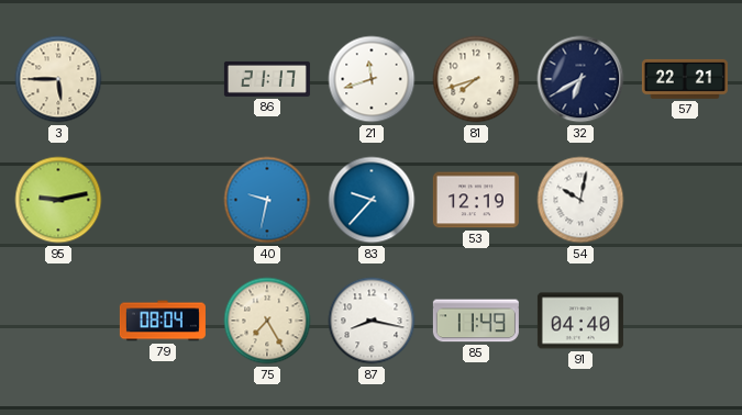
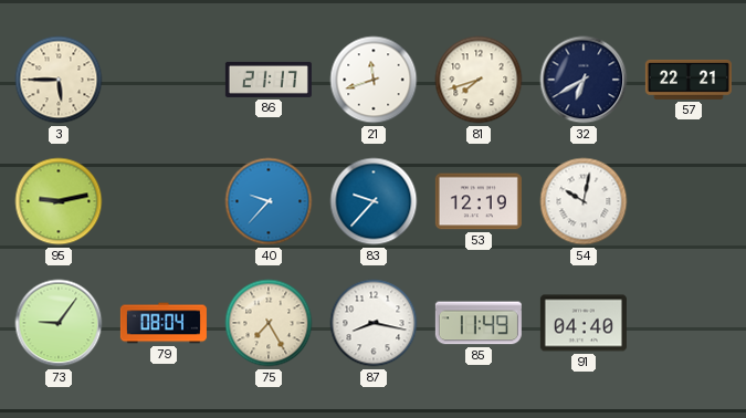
40: 9:32 -> 9:37 (269, 201)
73: none -> 9:06 (59, 323)
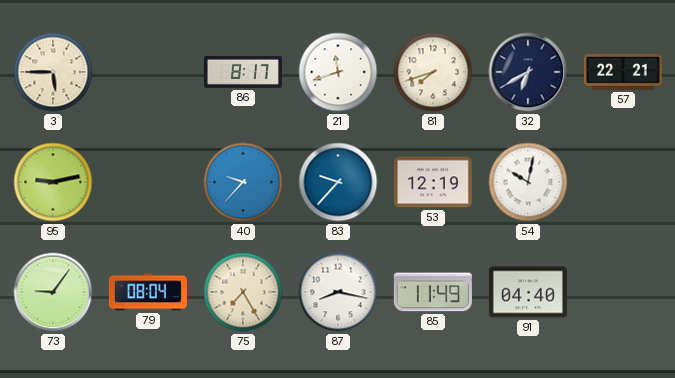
86: 21:17 -> 8:17 (243, 72)
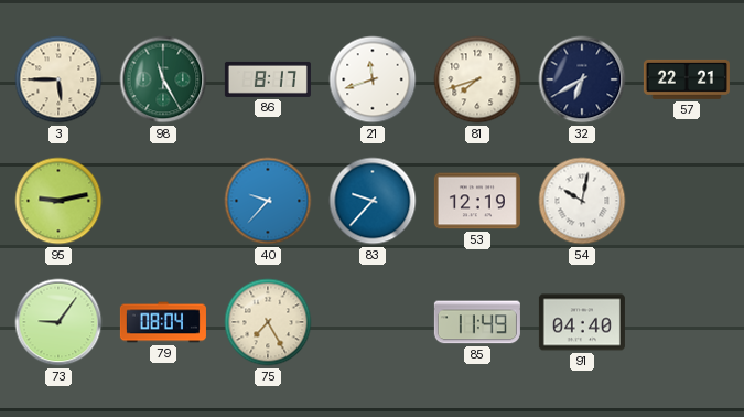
98: none -> 11:25 (163, 79)
87: 8:17 -> none (338, 292)
